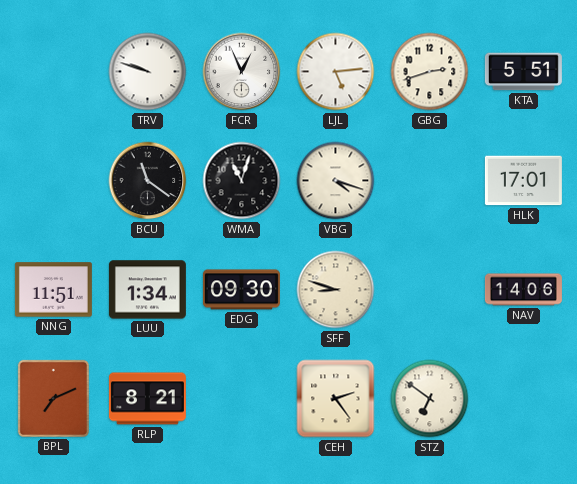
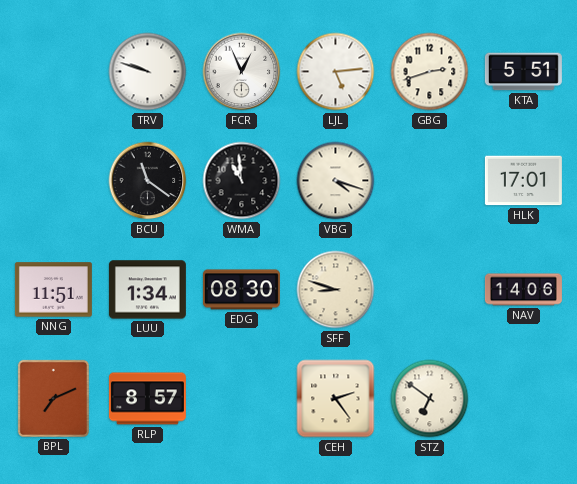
WMA: 11:03 -> 10:59 (242, 181)
EDG: 09:30 -> 08:30 (241, 290)
RLP: 8:21 -> 8:57 (147, 399)
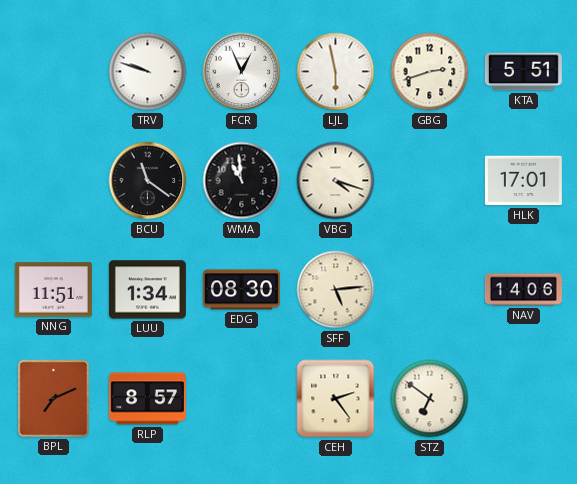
LJL: 5:14 -> 5:58 (336, 72)
SFF: 8:48 -> 5:14 (336, 290)
